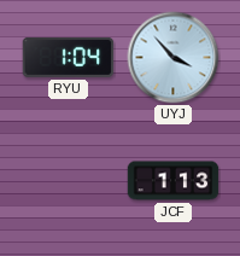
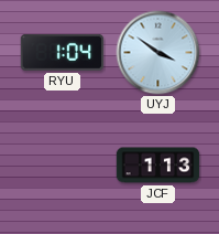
UYJ: 3:53 -> 3:51 (158, 53)
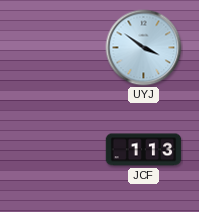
RYU: 1:04 -> none (63, 52)
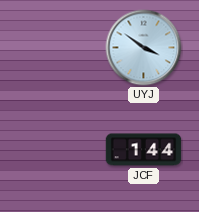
JCF: 1:13 -> 1:44 (144, 150)
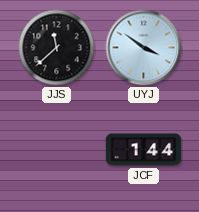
JJS: none -> 11:38 (57, 48)
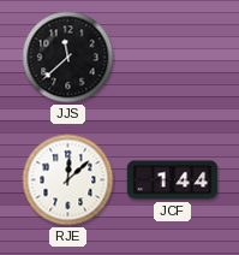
UYJ: 3:51 -> none (144, 48)
RJE: none -> 12:08 (68, 180)
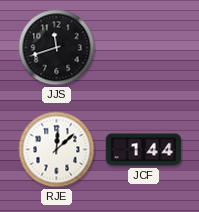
JJS: 11:38 -> 11:42 (57, 48)
